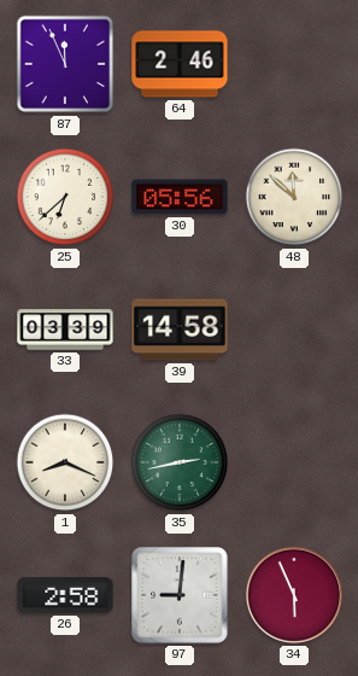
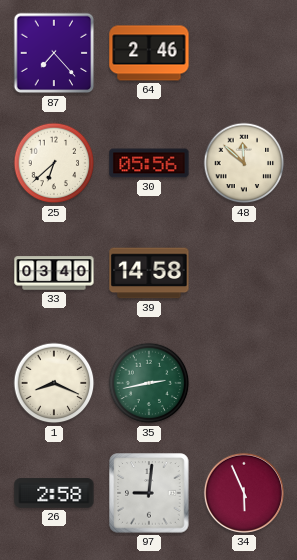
87: 11:56 -> 7:23 (54, 53)
33: 03:39 -> 03:40 (54, 273)
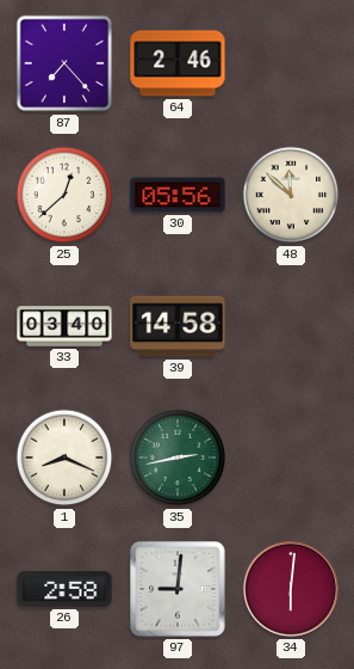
25: 6:38 -> 12:38 (64, 195)
34: 5:56 -> 6:01 (291, 589)
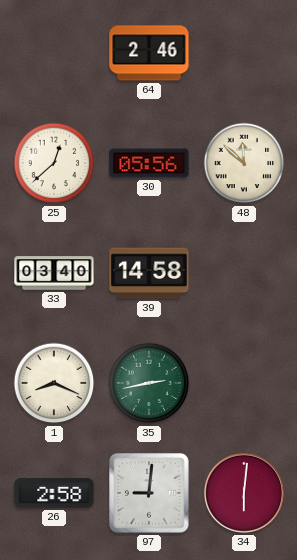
87: 7:23 -> none (64, 63)
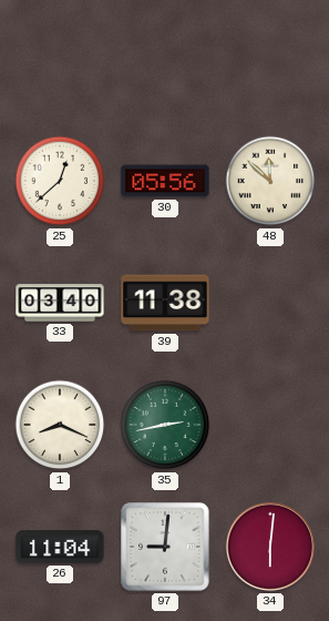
64: 2:46 -> none (149, 53)
39: 14:58 -> 11:38 (165, 303)
26: 2:58 -> 11:04 (60, 547)
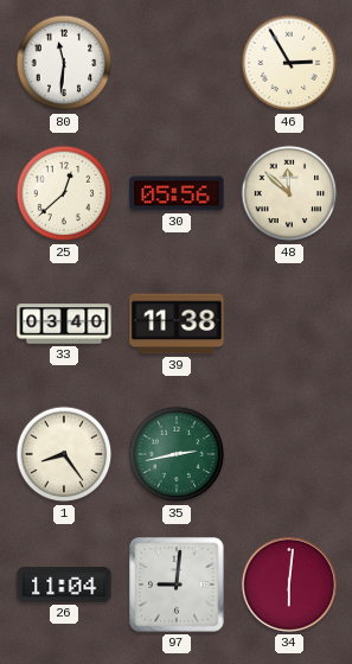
80: none -> 11:31 (64, 63)
46: none -> 2:55 (289, 63)
1: 8:19 -> 8:24 (64, 454)
